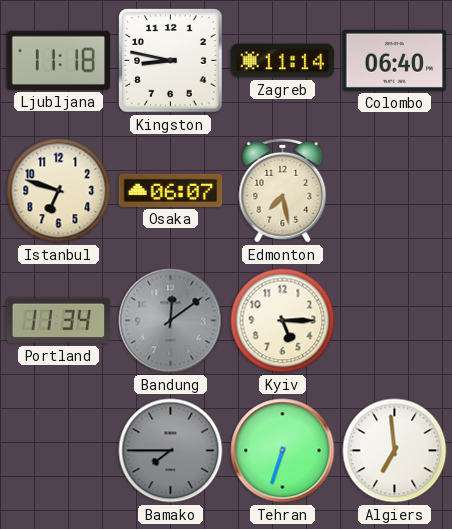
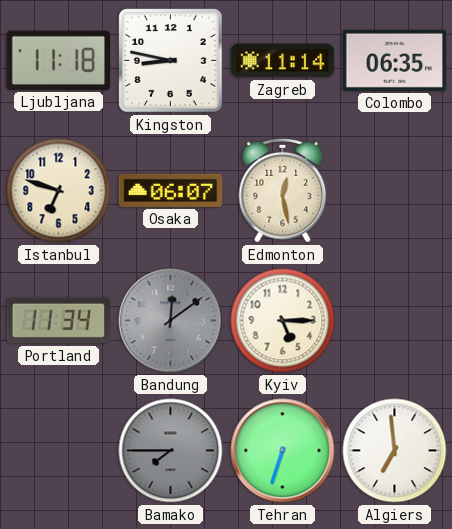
Colombo: 06:40 -> 06:35 (395, 60)
Edmonton: 7:28 -> 12:28 (283, 190)
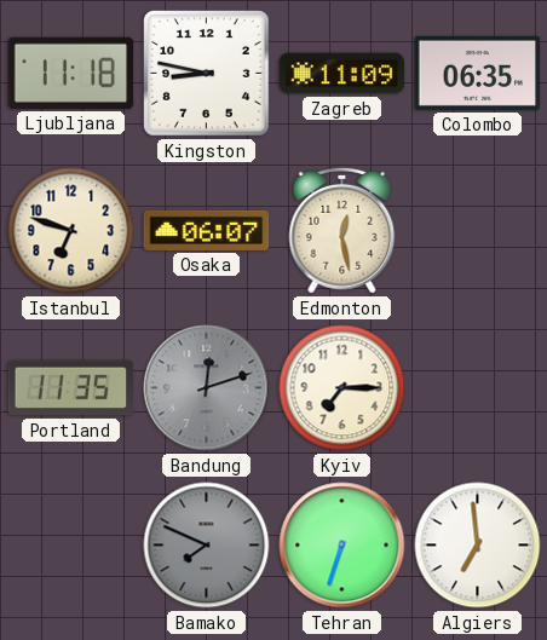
Zagreb: 11:14 -> 11:09 (342, 74)
Portland: 11:34 -> 11:35 (71, 388)
Bandung: 12:09 -> 12:12 (207, 388)
Kyiv: 5:15 -> 7:15 (342, 388)
Bamako: 7:45 -> 7:49 (207, 546)
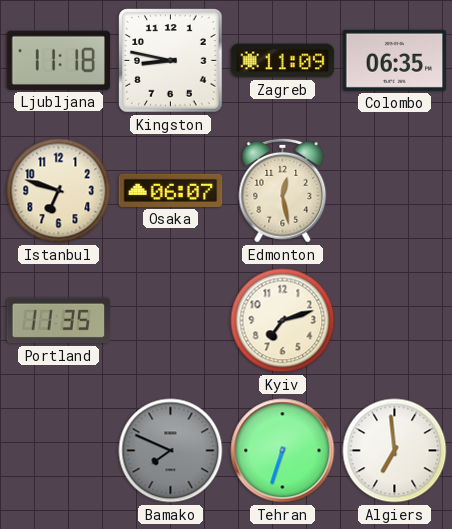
Bandung: 12:12 -> none (207, 388)
Kyiv: 7:15 -> 7:12 (283, 321)
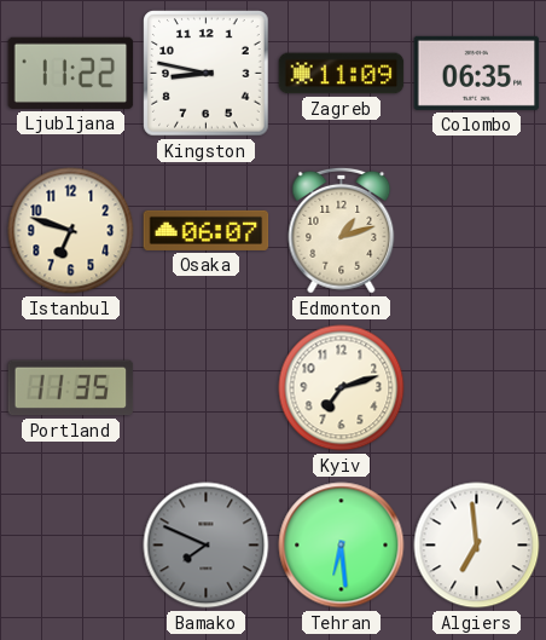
Ljubljana: 11:18 -> 11:22 (71, 73)
Edmonton: 12:28 -> 1:12 (342, 230)
Tehran: 6:33 -> 6:29 (342, 546)
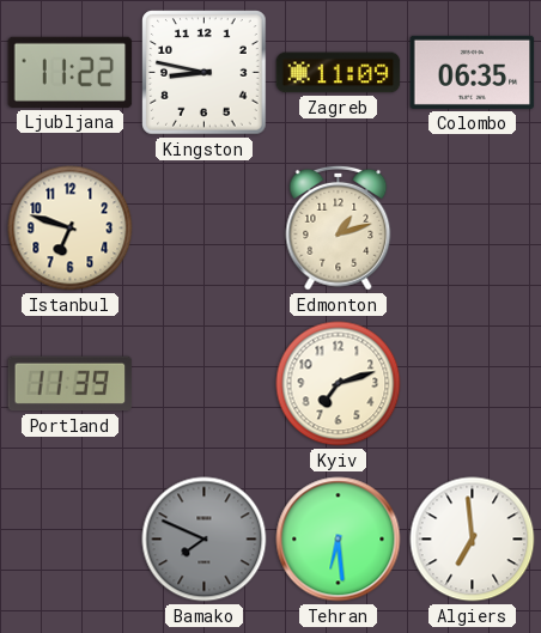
Osaka: 06:07 -> none (207, 230)
Portland: 11:35 -> 11:39 (71, 384)
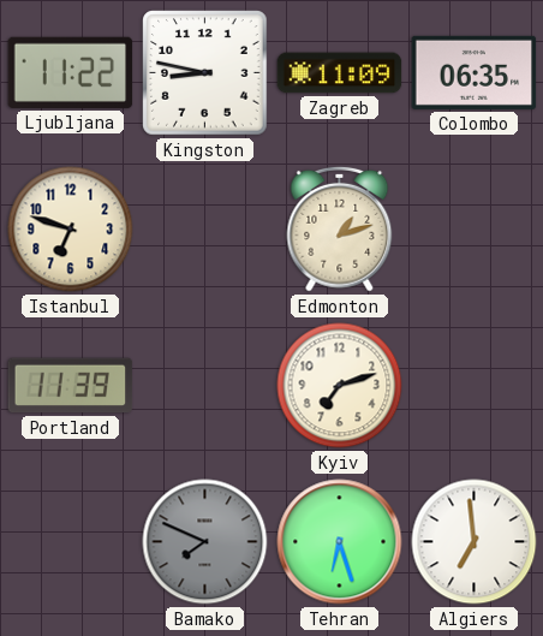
Tehran: 6:29 -> 6:27 (340, 542)
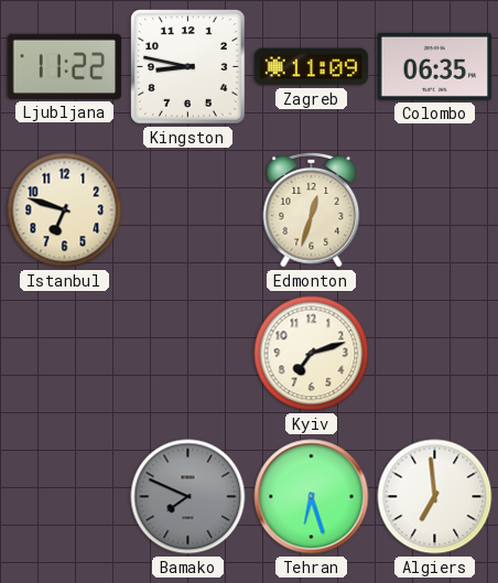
Edmonton: 1:12 -> 12:33 (312, 209)
Portland: 11:39 -> none (71, 386)
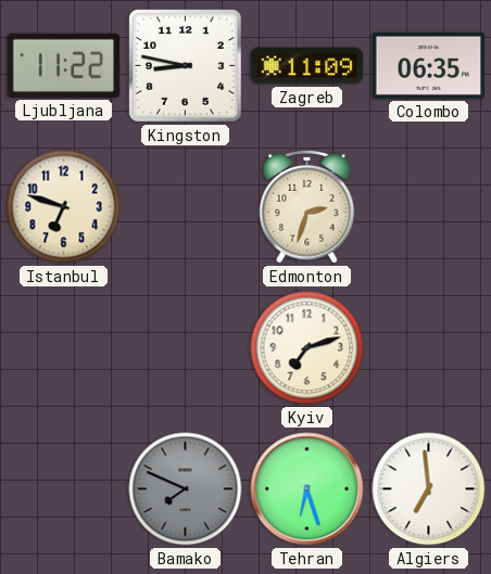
Edmonton: 12:33 -> 2:33 (307, 206)
